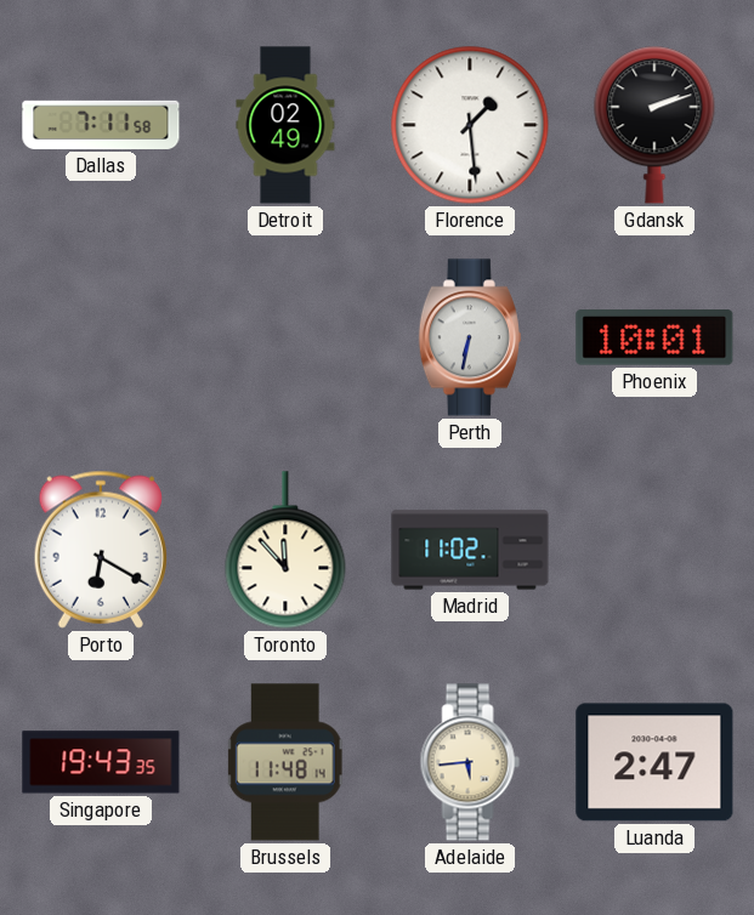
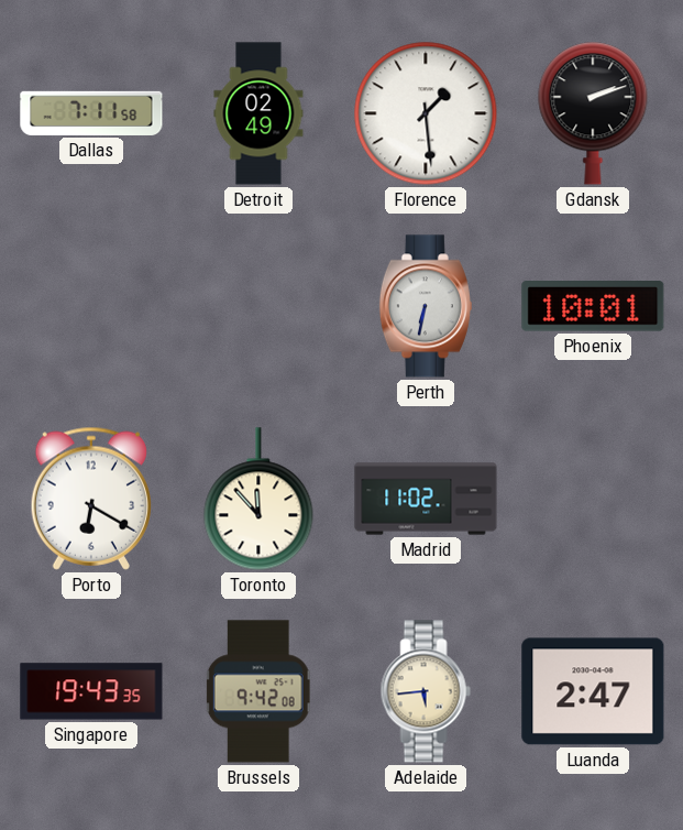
Brussels: 11:48 -> 9:42 (258, 691)
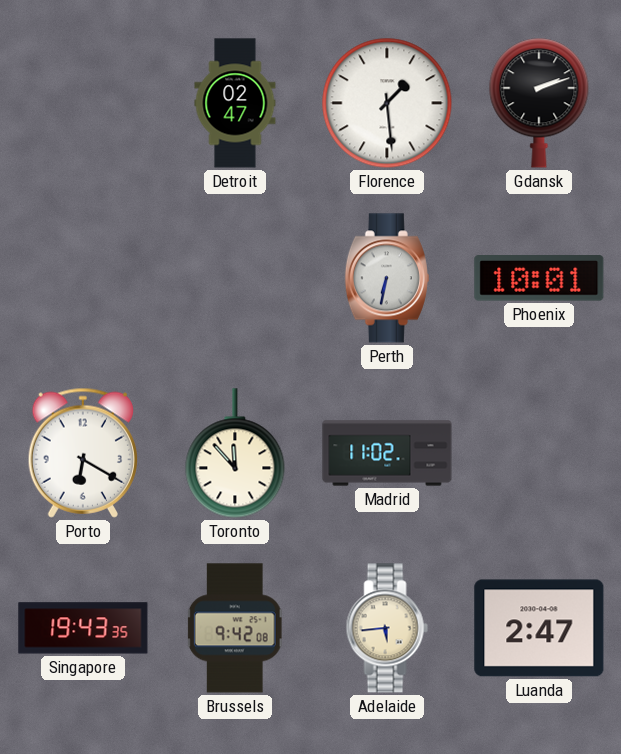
Dallas: 7:11 -> none (91, 113)
Detroit: 02:49 -> 02:47 (235, 103)
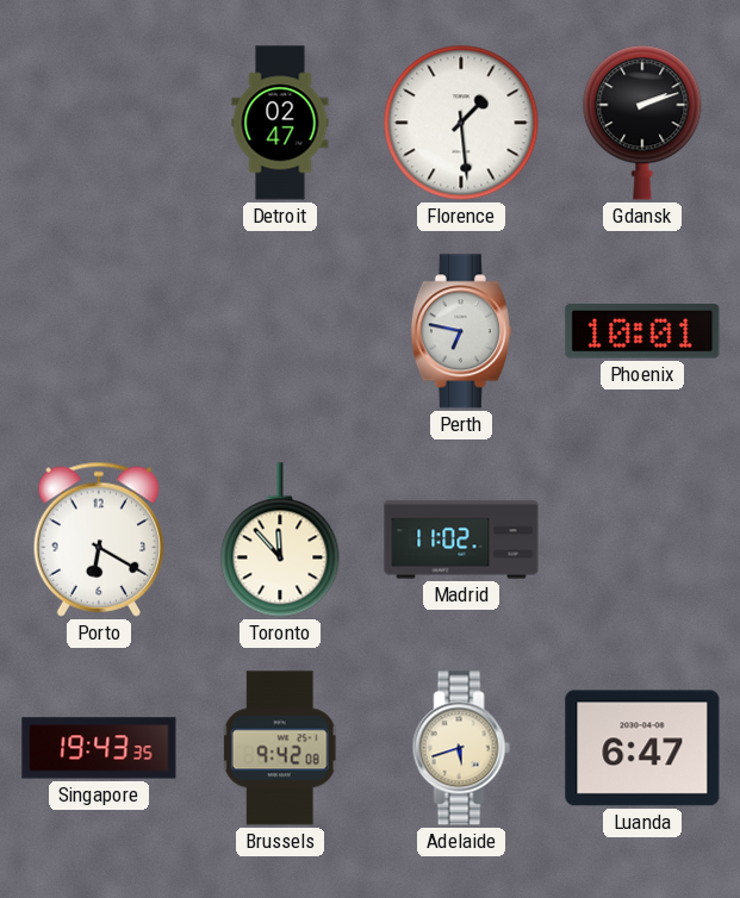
Perth: 6:32 -> 6:47 (461, 331)
Adelaide: 5:44 -> 5:42 (461, 748)
Luanda: 2:47 -> 6:47 (642, 748)
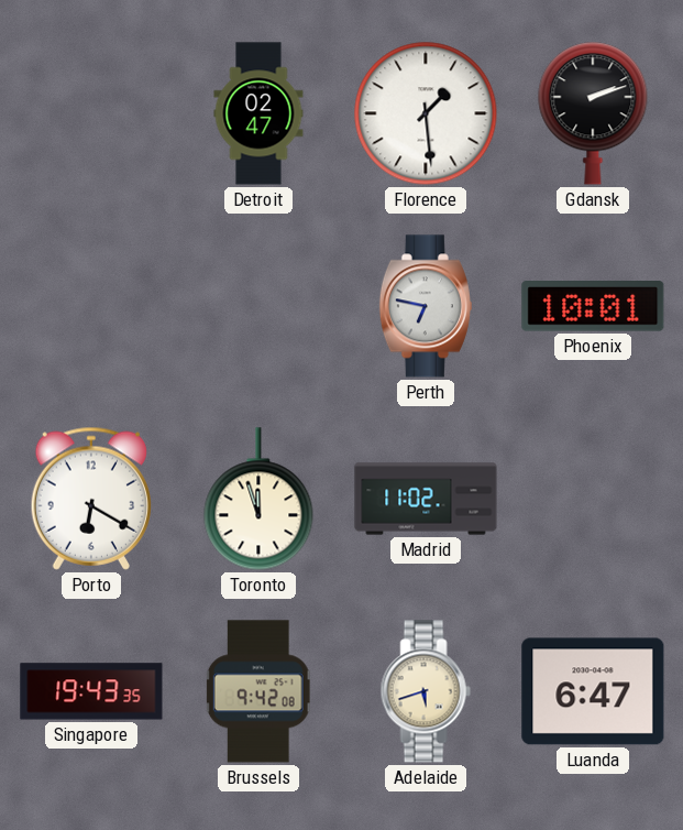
Toronto: 11:53 -> 11:57 (258, 499)
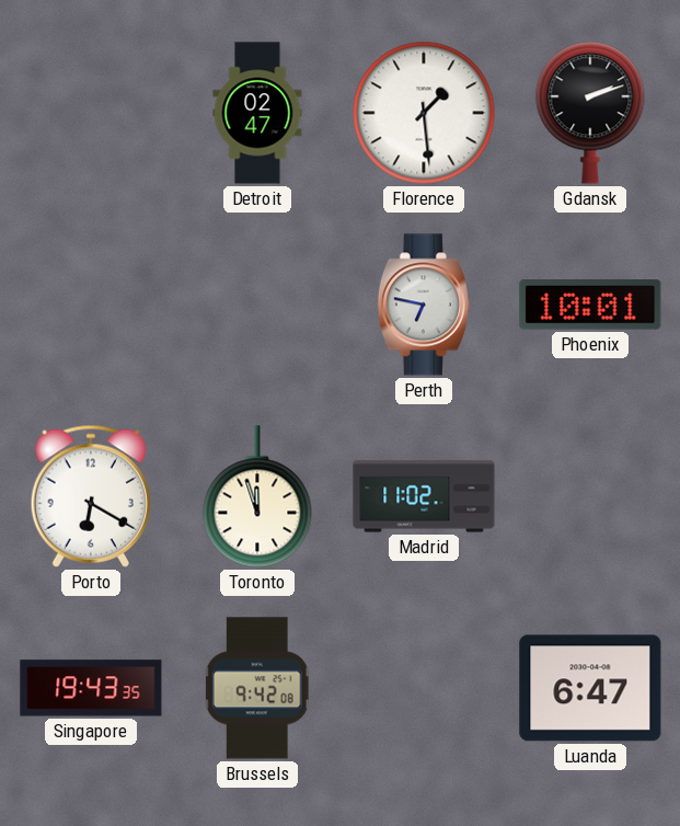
Adelaide: 5:42 -> none (426, 691)
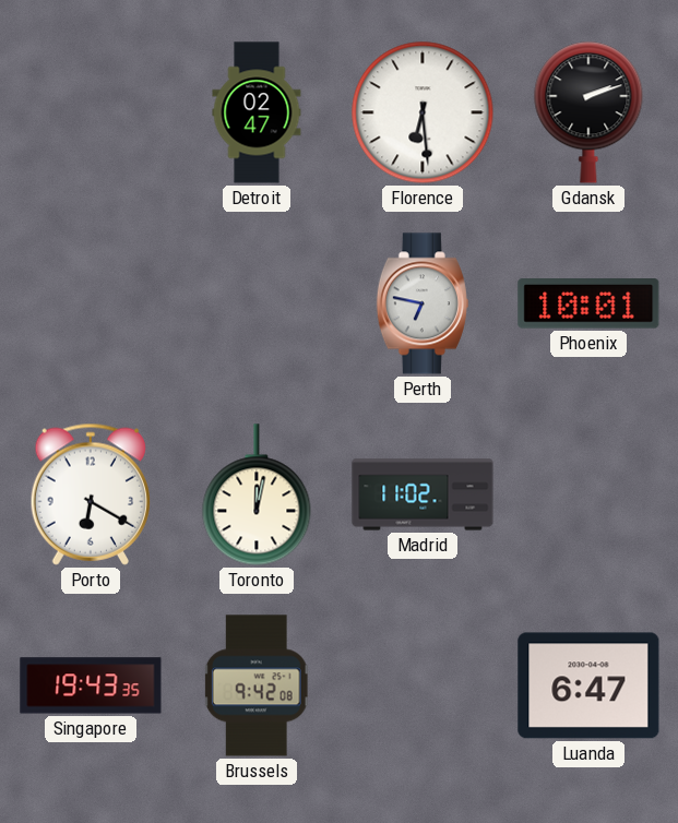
Florence: 1:29 -> 6:29 (423, 112)
Toronto: 11:57 -> 12:02 (257, 494)
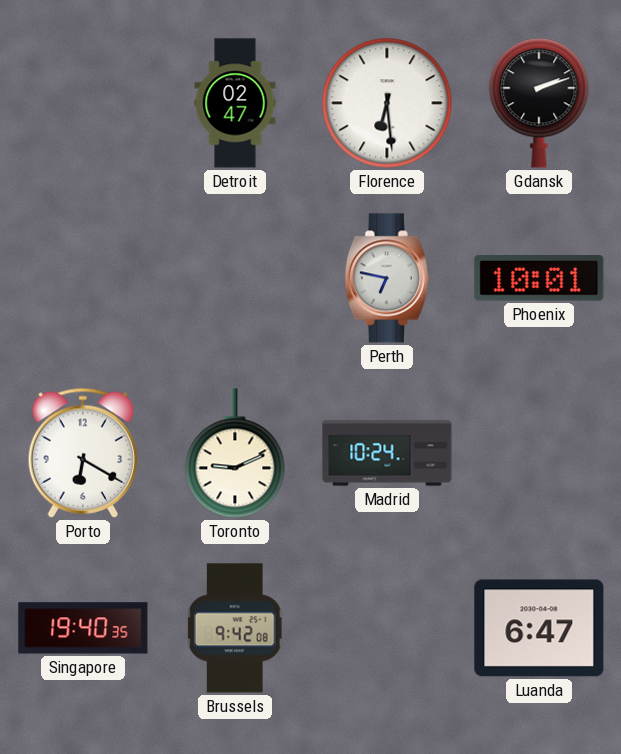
Toronto: 12:02 -> 9:11 (235, 453)
Madrid: 11:02 -> 10:24 (387, 453)
Singapore: 19:43 -> 19:40 (83, 628)
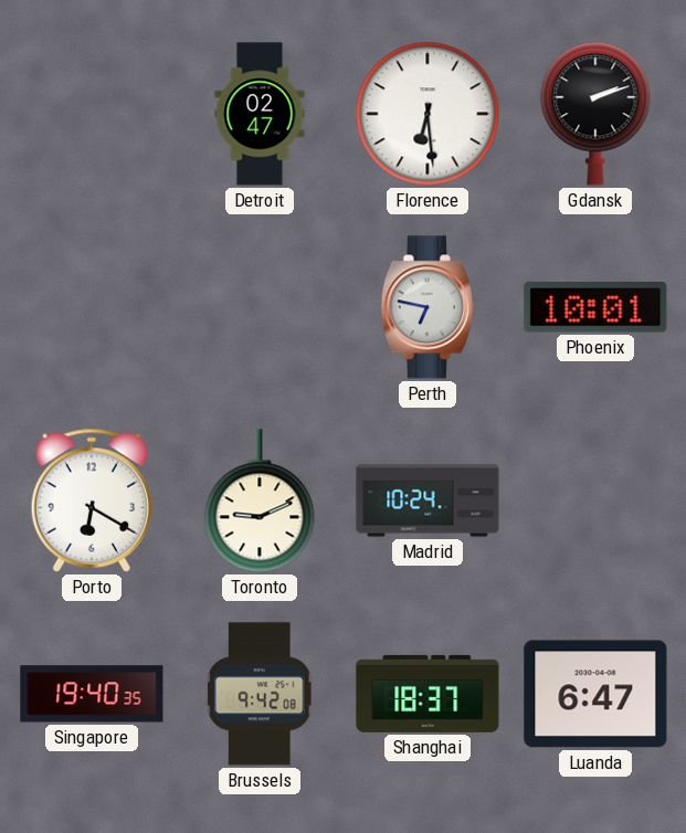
Shanghai: none -> 18:37 (428, 694)
